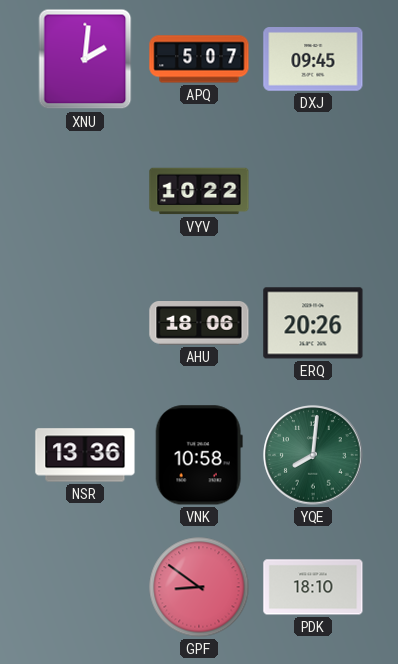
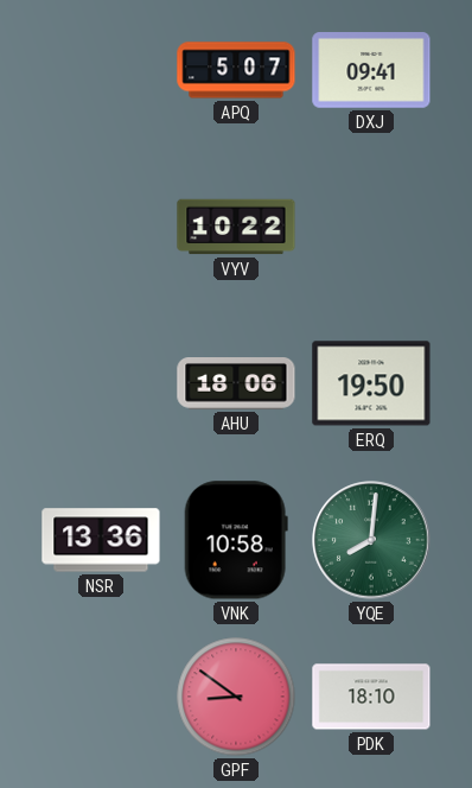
XNU: 2:01 -> none (85, 59)
DXJ: 09:45 -> 09:41 (371, 71)
ERQ: 20:26 -> 19:50 (371, 383)
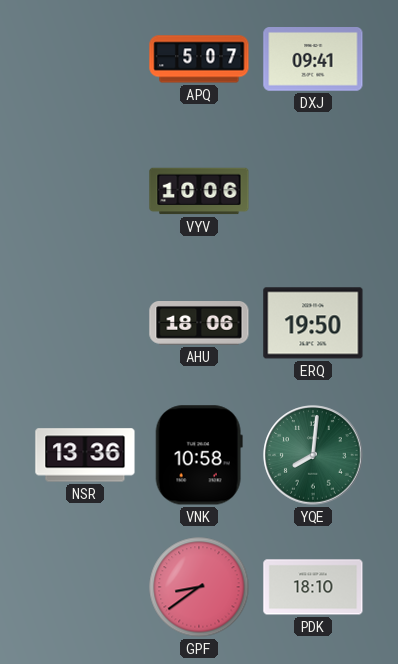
VYV: 10:22 -> 10:06 (199, 191)
GPF: 8:51 -> 8:39 (199, 587)
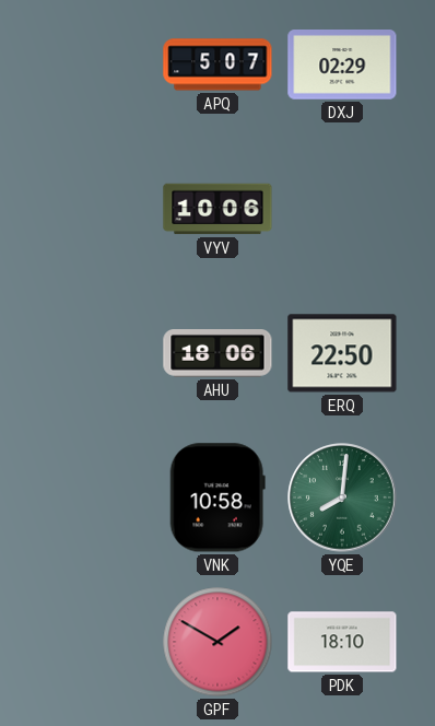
DXJ: 09:41 -> 02:29 (342, 66)
ERQ: 19:50 -> 22:50 (342, 353)
NSR: 13:36 -> none (85, 455)
GPF: 8:39 -> 1:50 (217, 642)
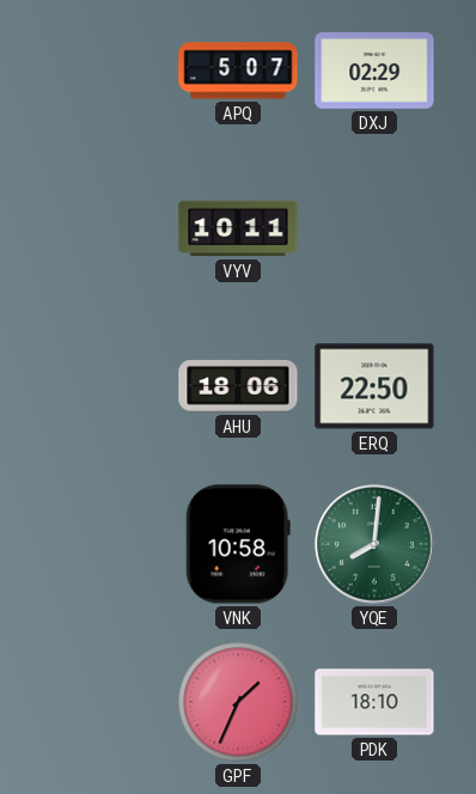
VYV: 10:06 -> 10:11 (238, 228)
GPF: 1:50 -> 1:34 (238, 702)
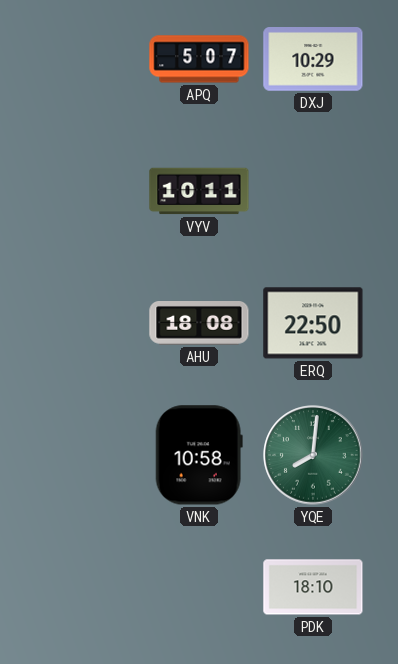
DXJ: 02:29 -> 10:29 (313, 60)
AHU: 18:06 -> 18:08 (199, 324)
GPF: 1:34 -> none (238, 702)
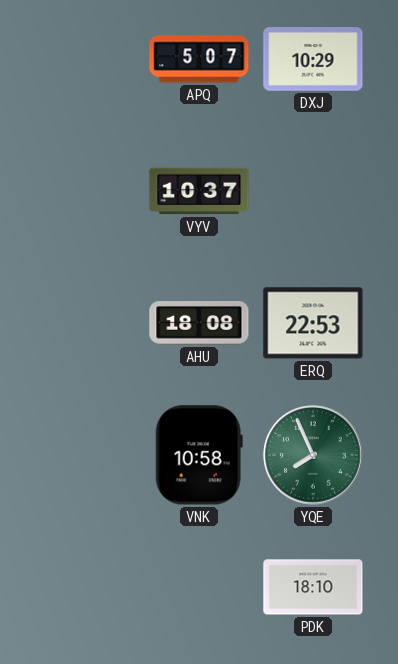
VYV: 10:11 -> 10:37 (199, 191)
ERQ: 22:50 -> 22:53 (313, 323)
YQE: 8:01 -> 7:56 (313, 455)
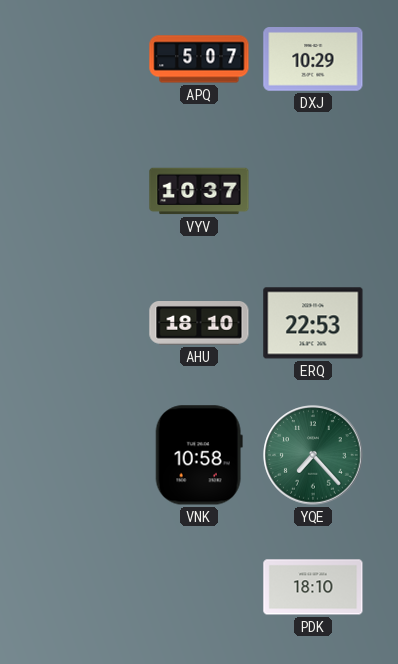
AHU: 18:08 -> 18:10 (199, 324)
YQE: 7:56 -> 7:23 (313, 455)
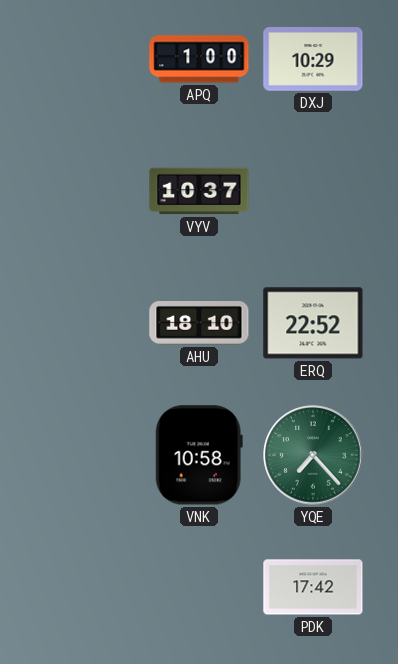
APQ: 5:07 -> 1:00 (199, 59)
ERQ: 22:53 -> 22:52 (313, 323)
PDK: 18:10 -> 17:42 (313, 587)
